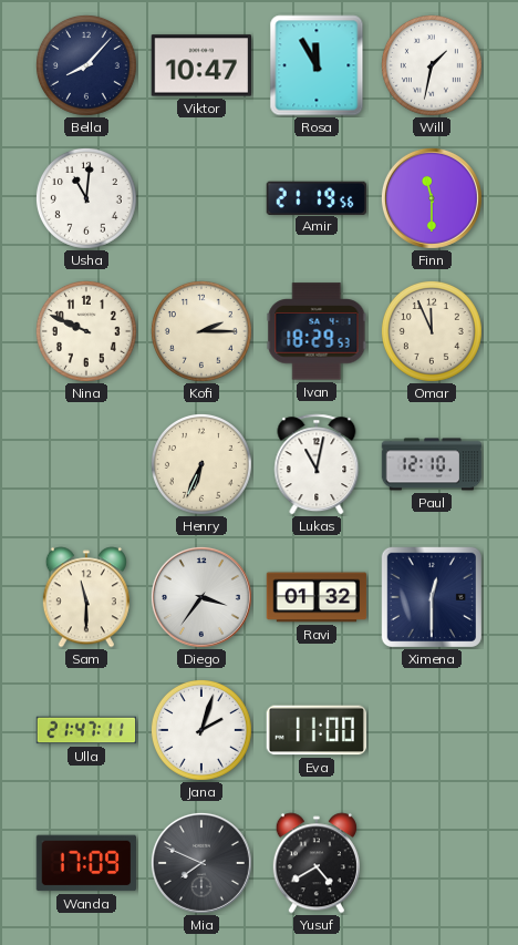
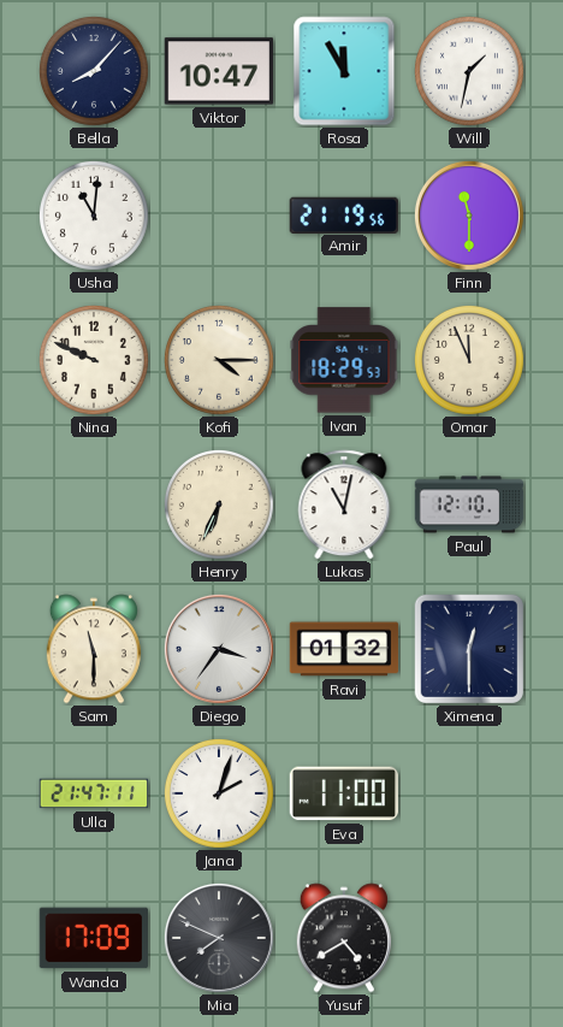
Kofi: 2:15 -> 4:15 (219, 360)
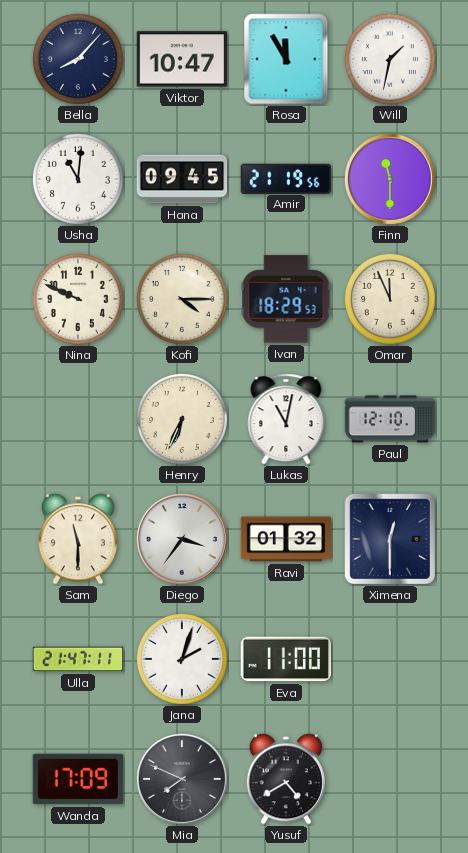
Hana: none -> 09:45 (182, 179)
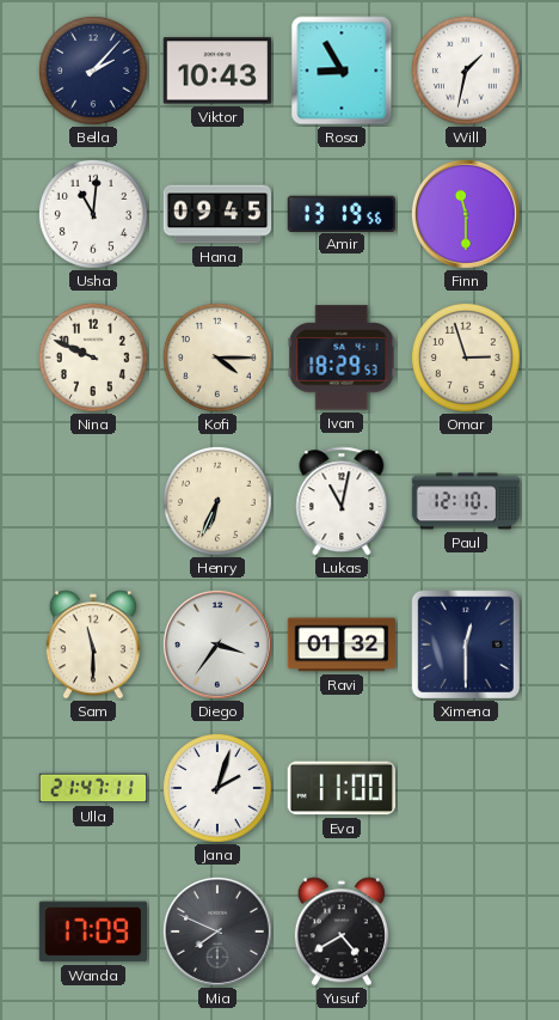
Bella: 8:07 -> 2:07 (93, 71)
Viktor: 10:47 -> 10:43 (216, 71)
Rosa: 11:55 -> 8:55 (342, 71)
Amir: 21:19 -> 13:19 (342, 213)
Omar: 11:56 -> 2:57 (466, 358)
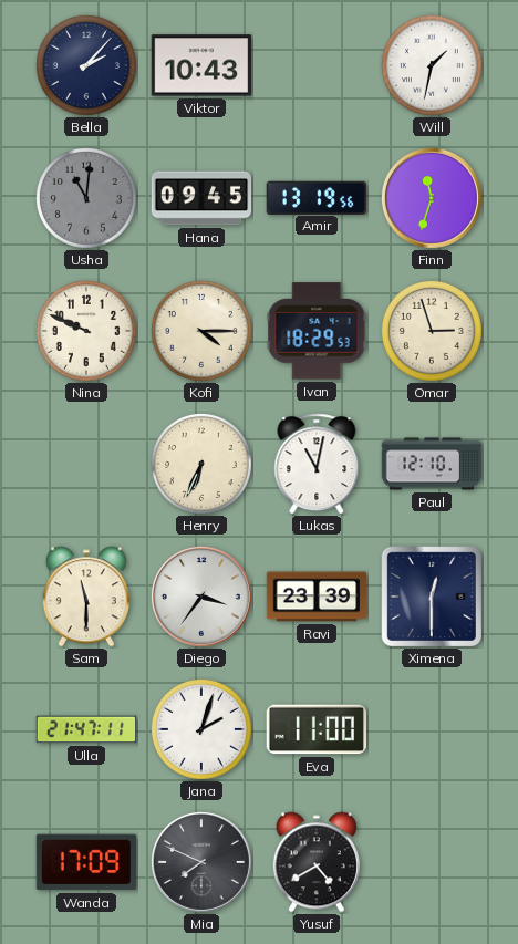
Rosa: 8:55 -> none (342, 71)
Usha dial: white -> grey (86, 198)
Finn: 11:30 -> 11:33 (432, 198)
Ravi: 01:32 -> 23:39 (317, 597)
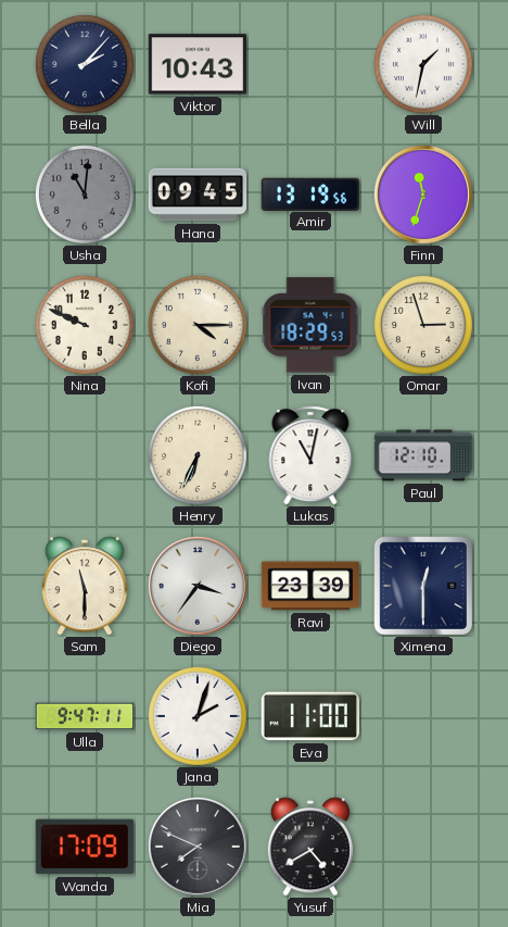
Ulla: 21:47 -> 9:47 (85, 716)
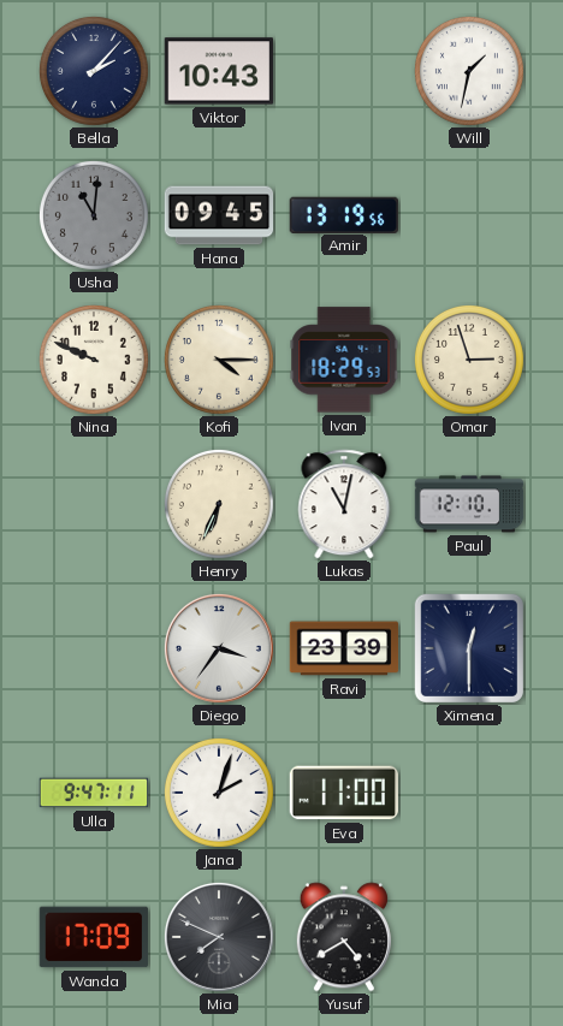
Finn: 11:33 -> none (423, 195)
Sam: 11:30 -> none (85, 586)
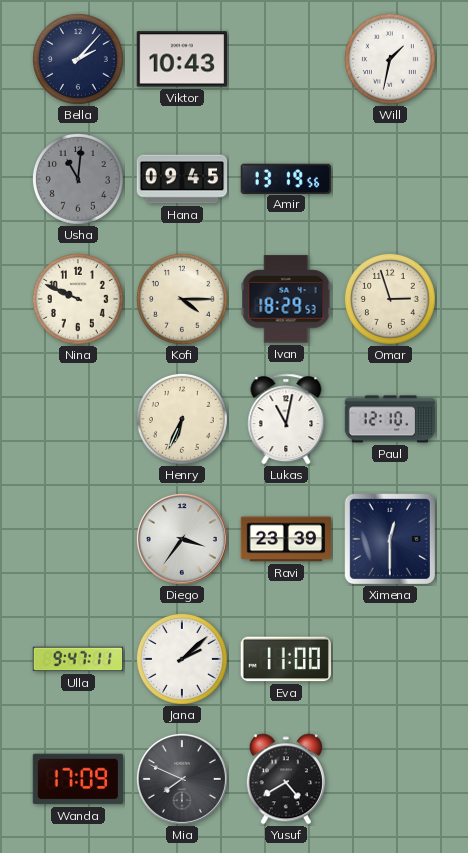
Jana: 2:03 -> 2:08 (182, 659)
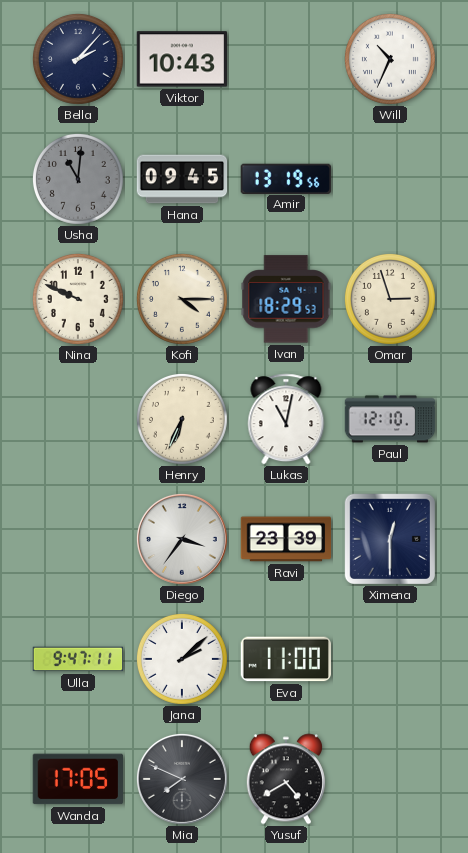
Will: 1:32 -> 10:34 (390, 59)
Wanda: 17:09 -> 17:05 (77, 779)
